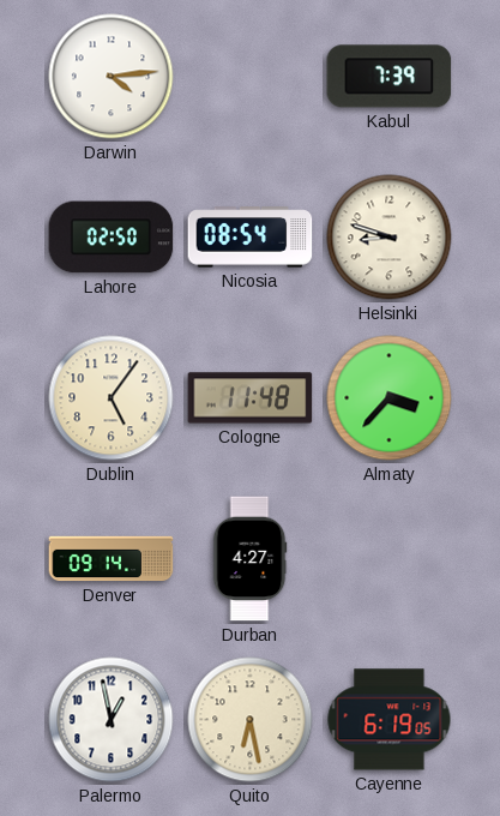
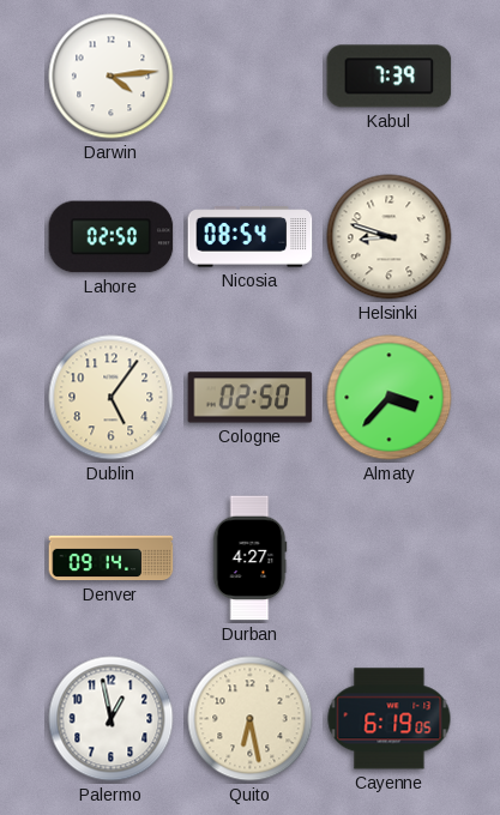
Cologne: 11:48 -> 02:50 (251, 398)
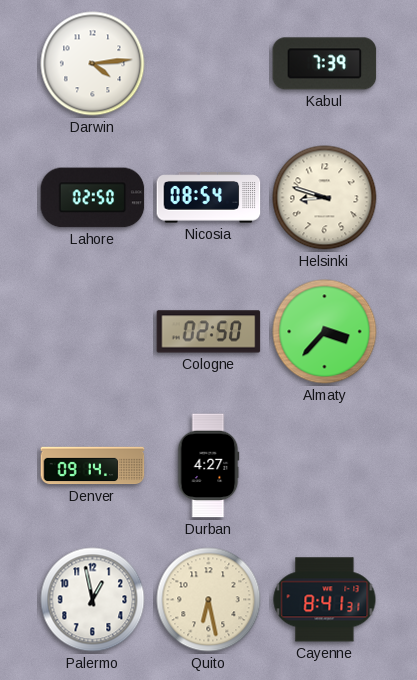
Dublin: 5:06 -> none (112, 398)
Cayenne: 6:19 -> 8:41 (325, 600)
